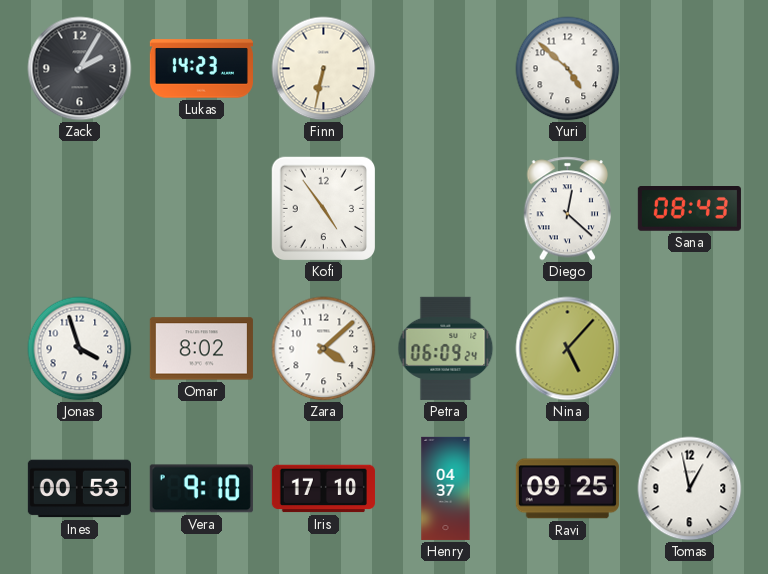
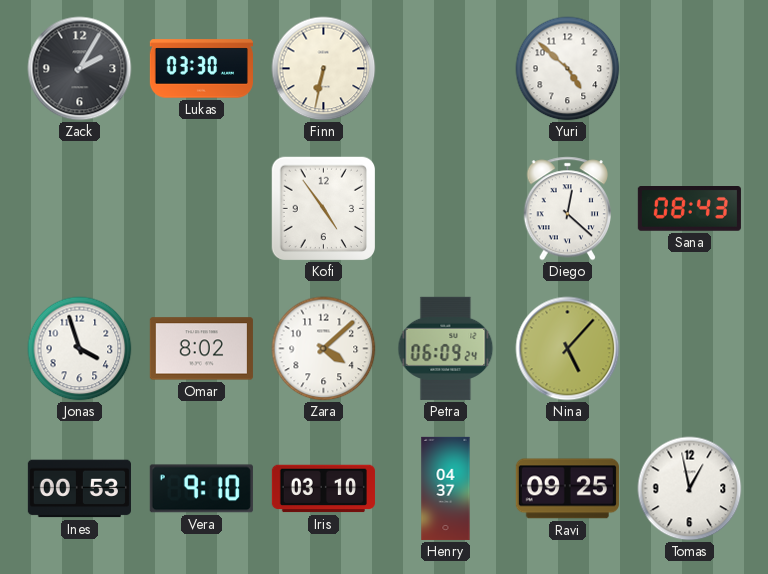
Lukas: 14:23 -> 03:30 (201, 69)
Iris: 17:10 -> 03:10 (323, 489)
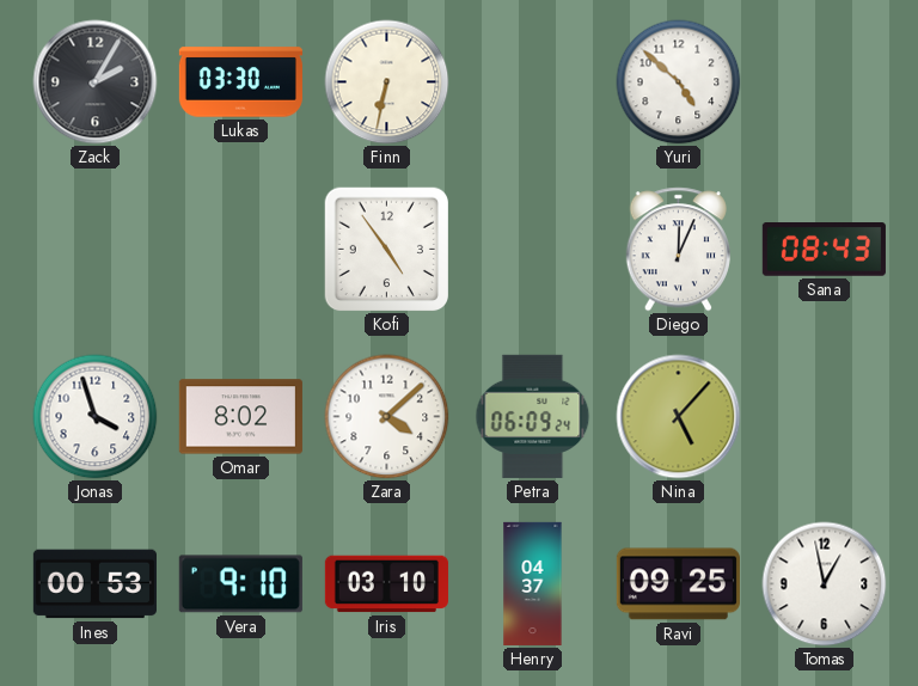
Diego: 12:22 -> 12:04 (678, 250)
